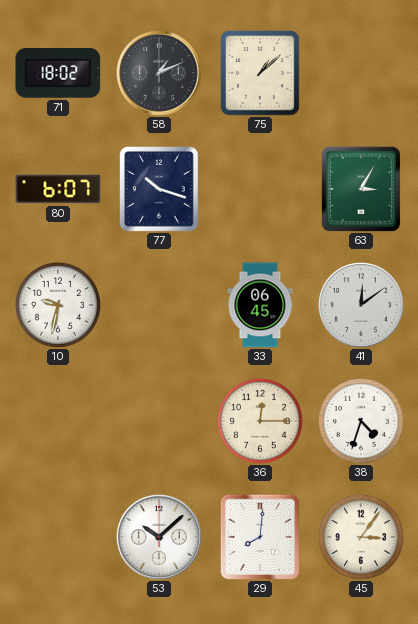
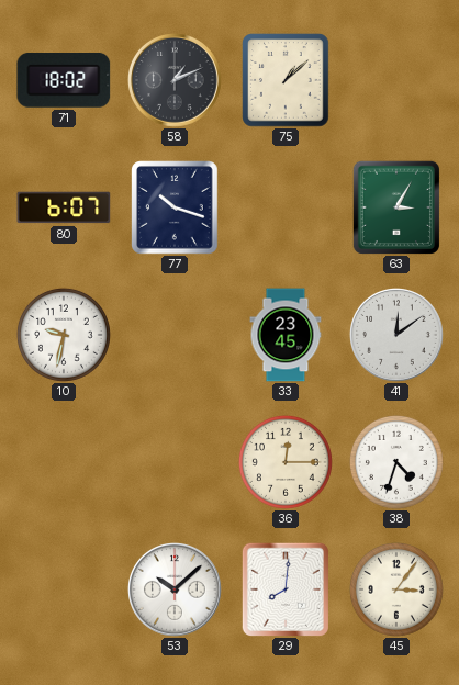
33: 06:45 -> 23:45 (286, 335)
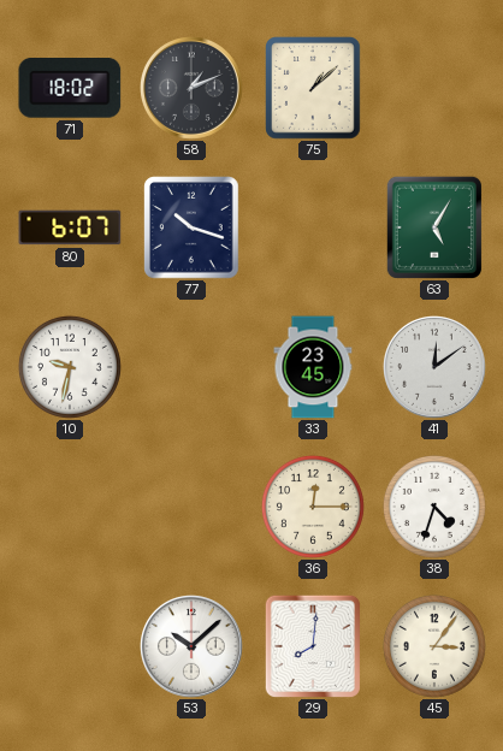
63: 3:05 -> 5:05 (434, 226)
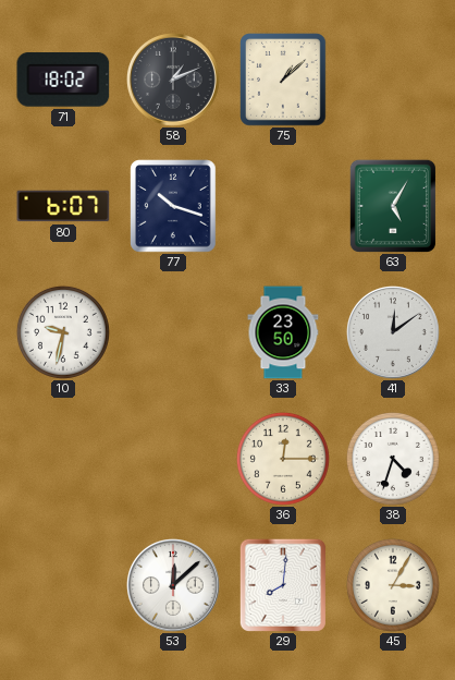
33: 23:45 -> 23:50 (283, 332)
53: 10:08 -> 12:08 (174, 586)
45: 3:06 -> 3:05 (393, 585)
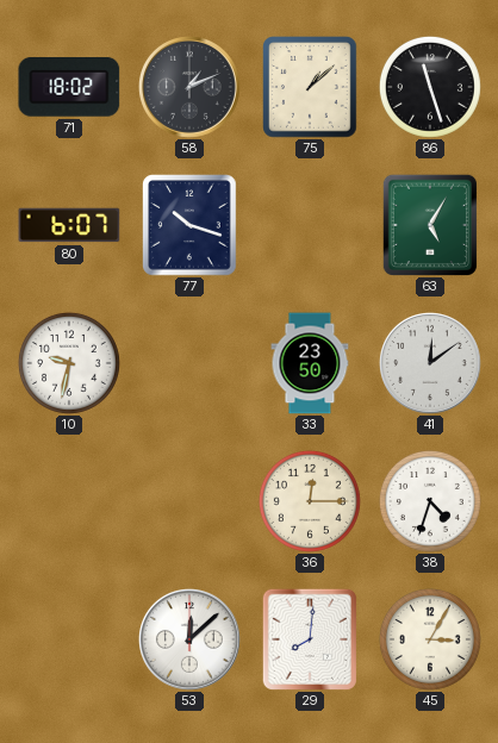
86: none -> 11:27 (430, 87)
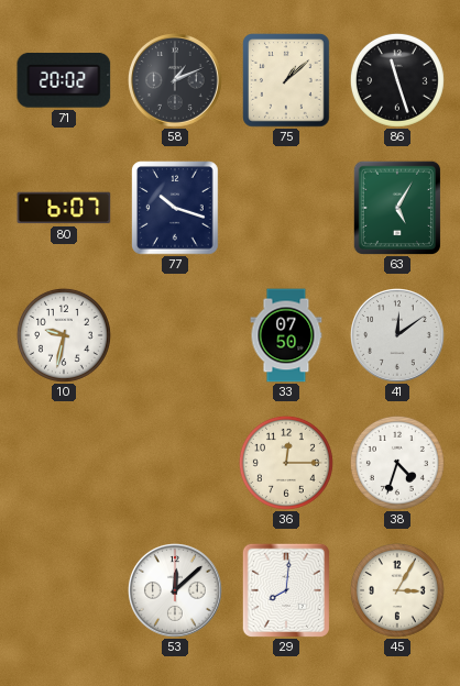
71: 18:02 -> 20:02 (64, 81)
33: 23:50 -> 07:50 (286, 335)
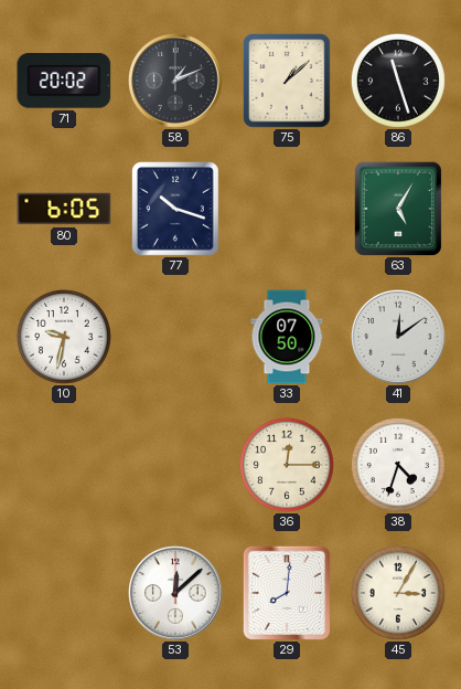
80: 6:07 -> 6:05 (64, 209)
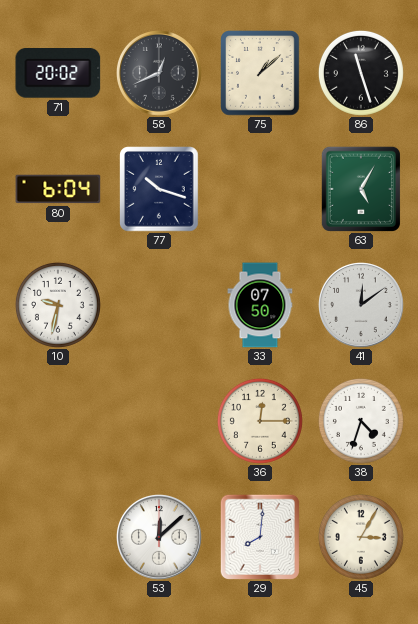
58: 1:11 -> 12:41 (160, 74)
80: 6:05 -> 6:04 (58, 189)
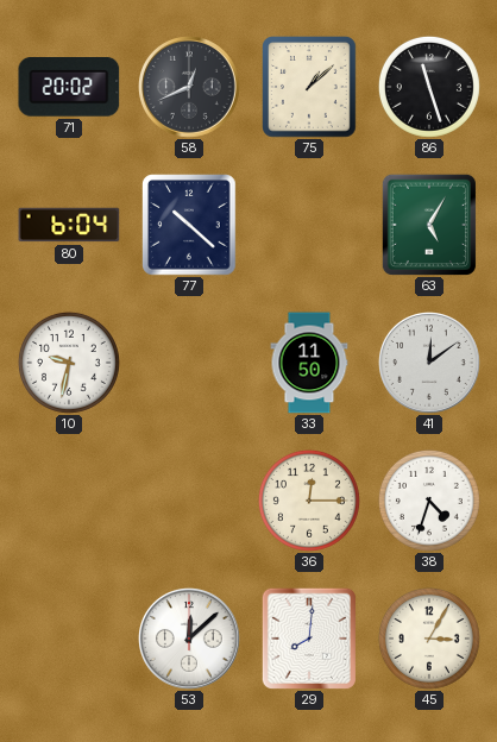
77: 10:18 -> 10:22 (189, 225)
33: 07:50 -> 11:50 (309, 363)
